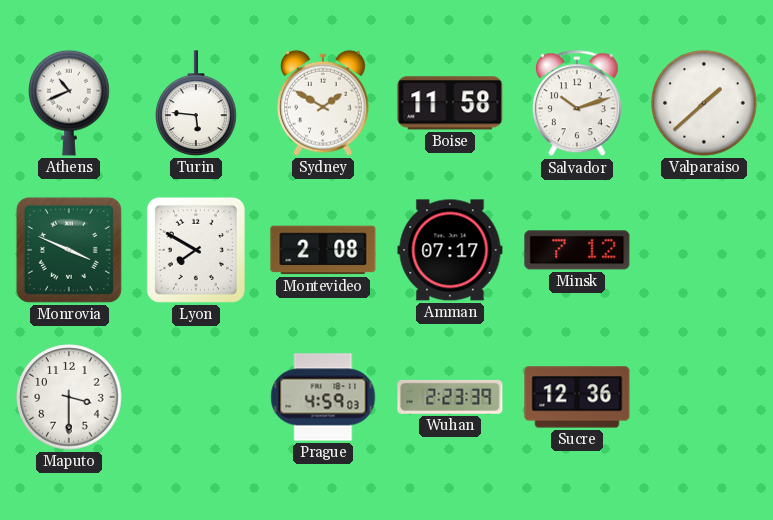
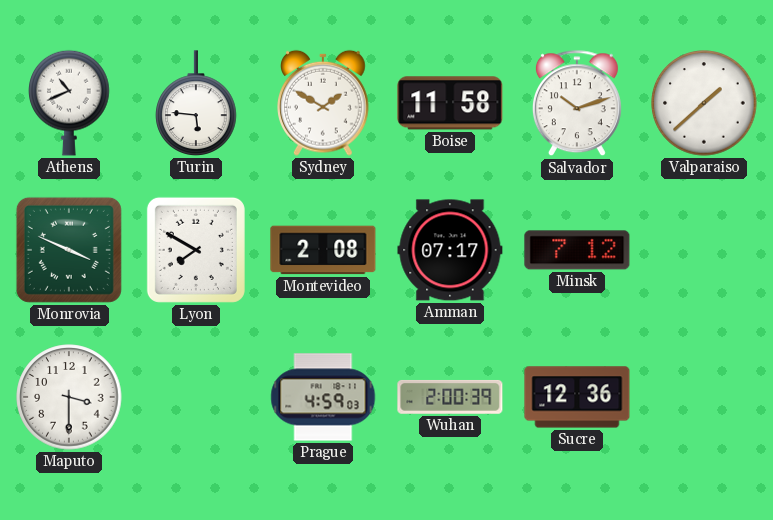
Wuhan: 2:23 -> 2:00 (450, 397)
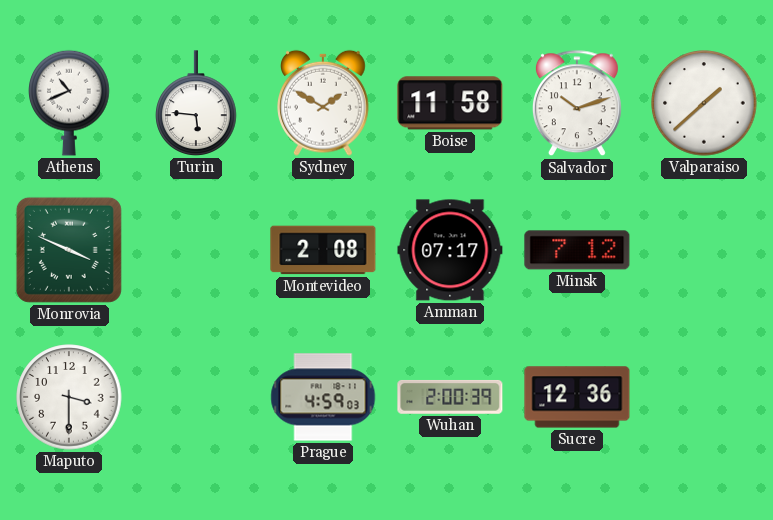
Lyon: 7:50 -> none (196, 250)
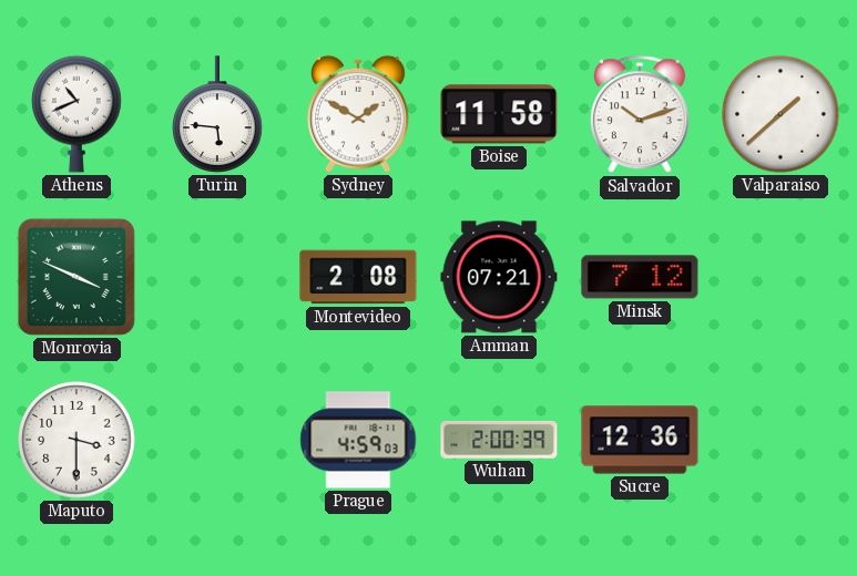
Amman: 07:17 -> 07:21 (499, 277)
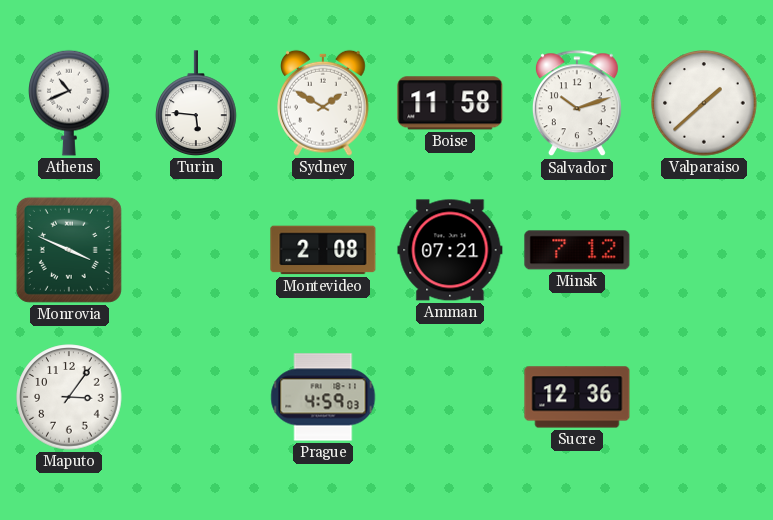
Maputo: 3:30 -> 3:06 (69, 397)
Wuhan: 2:00 -> none (499, 440)
